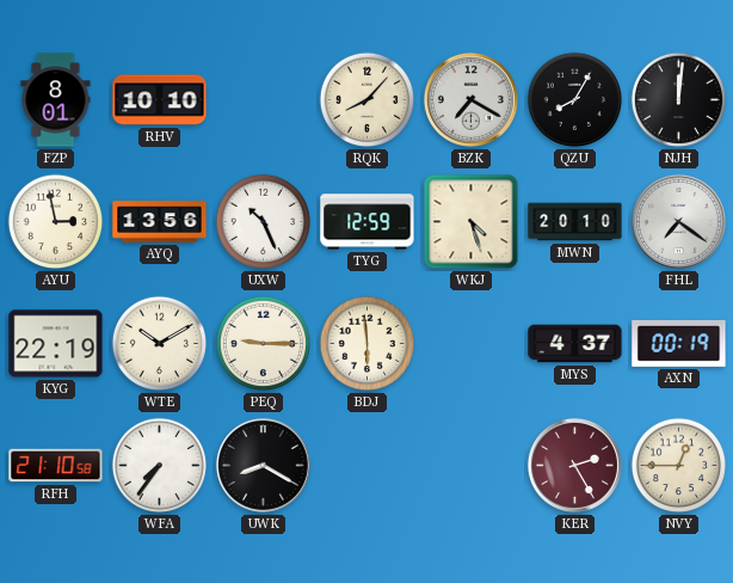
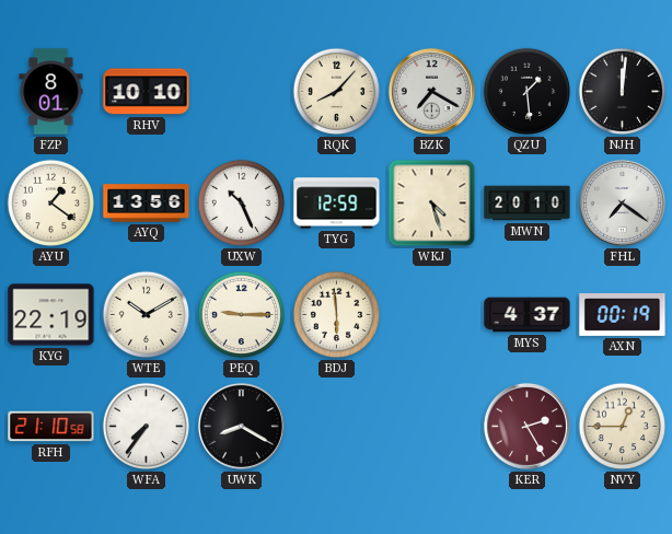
QZU: 8:05 -> 1:29 (528, 92)
AYU: 2:58 -> 1:21 (51, 204)
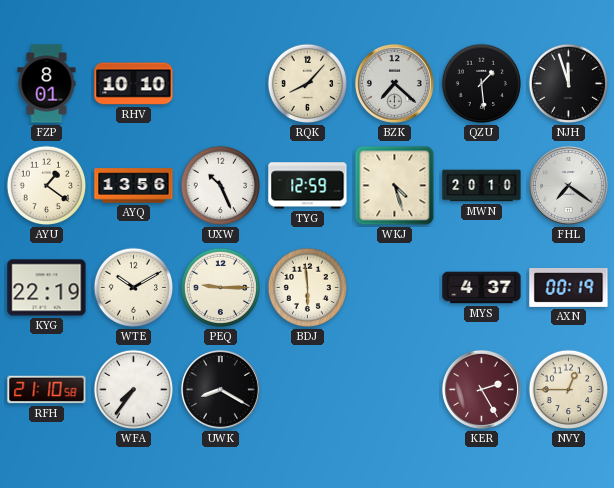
BZK: 7:20 -> 7:22 (394, 83)
NJH: 12:01 -> 11:57 (569, 84)
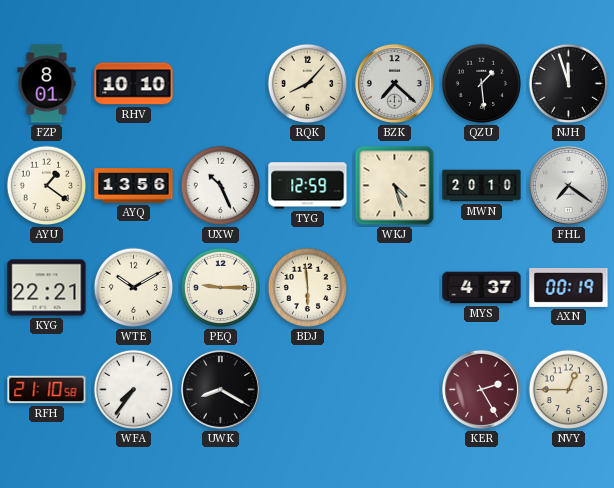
KYG: 22:19 -> 22:21 (47, 288)
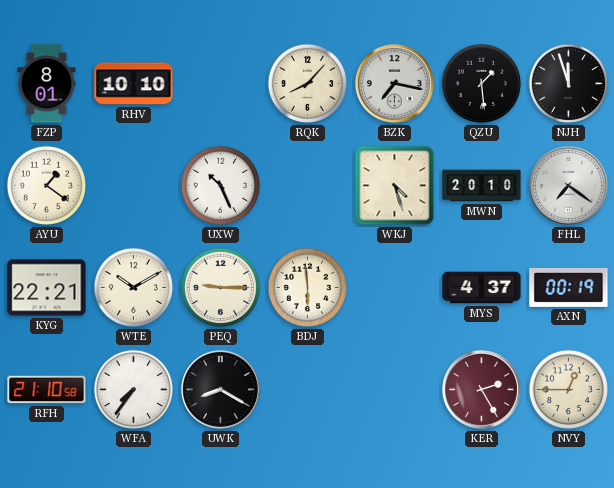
BZK: 7:22 -> 7:17 (394, 83)
AYQ: 13:56 -> none (134, 186)
TYG: 12:59 -> none (308, 186)
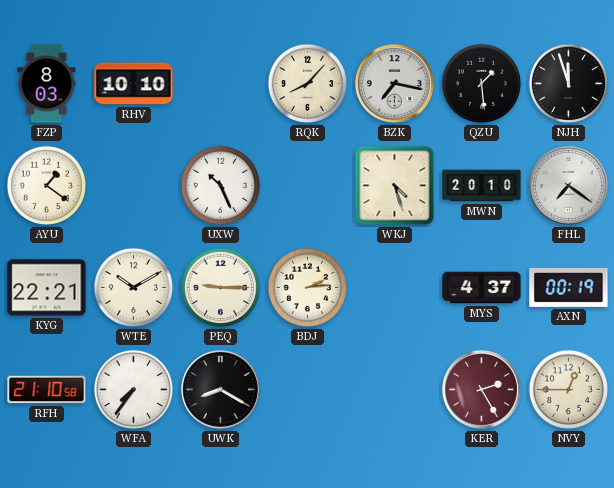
FZP: 8:01 -> 8:03 (47, 84)
BDJ: 5:59 -> 2:14 (308, 288)
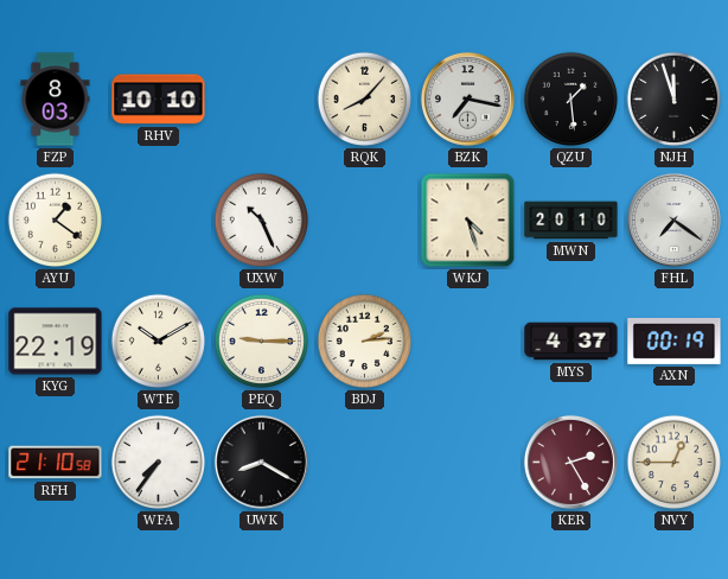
KYG: 22:21 -> 22:19 (56, 342)
